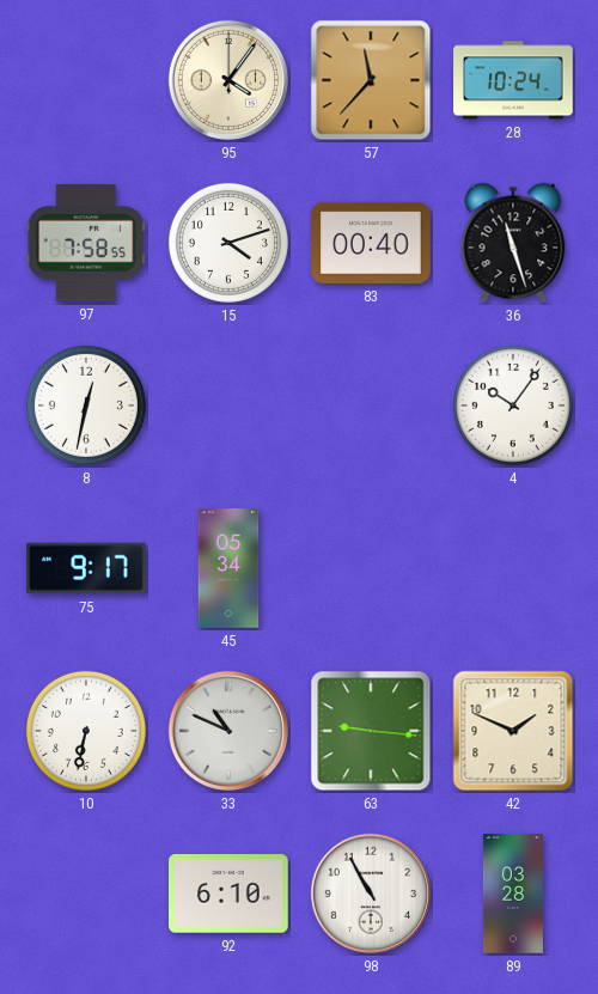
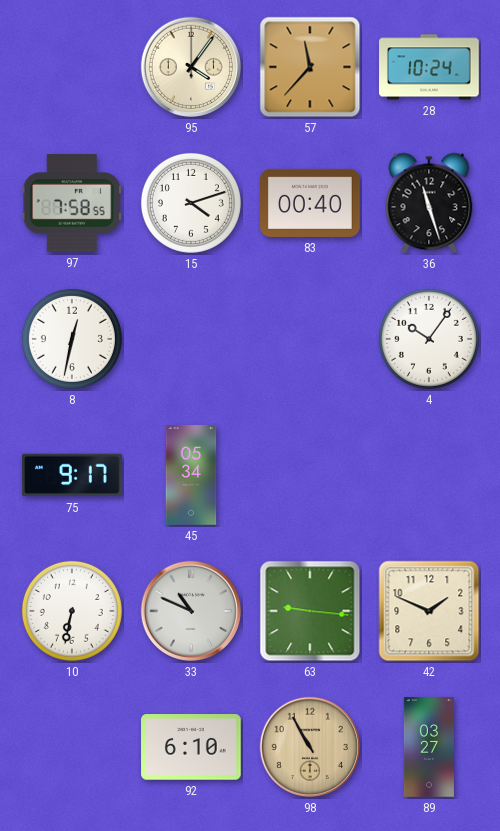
98 dial: white -> champagne (310, 747)
89: 03:28 -> 03:27 (429, 747)
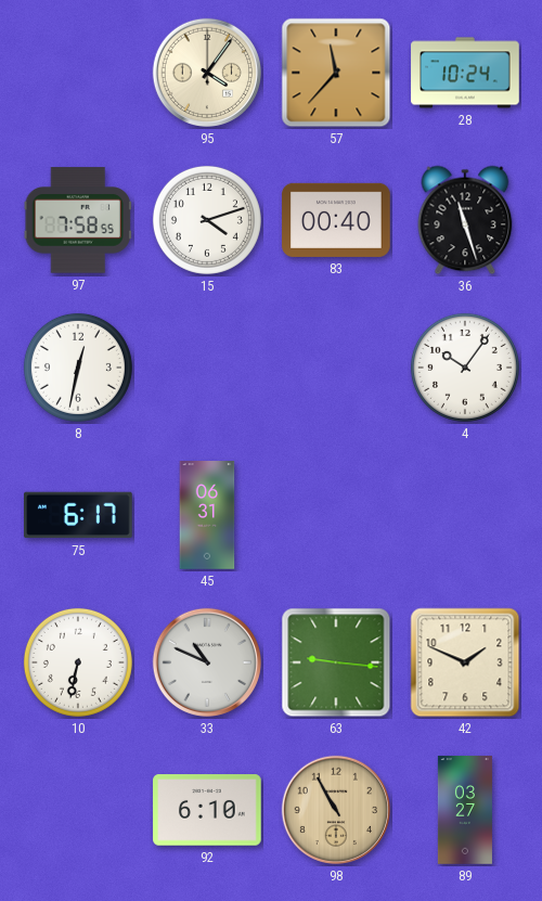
75: 9:17 -> 6:17 (79, 515)
45: 05:34 -> 06:31 (207, 515)
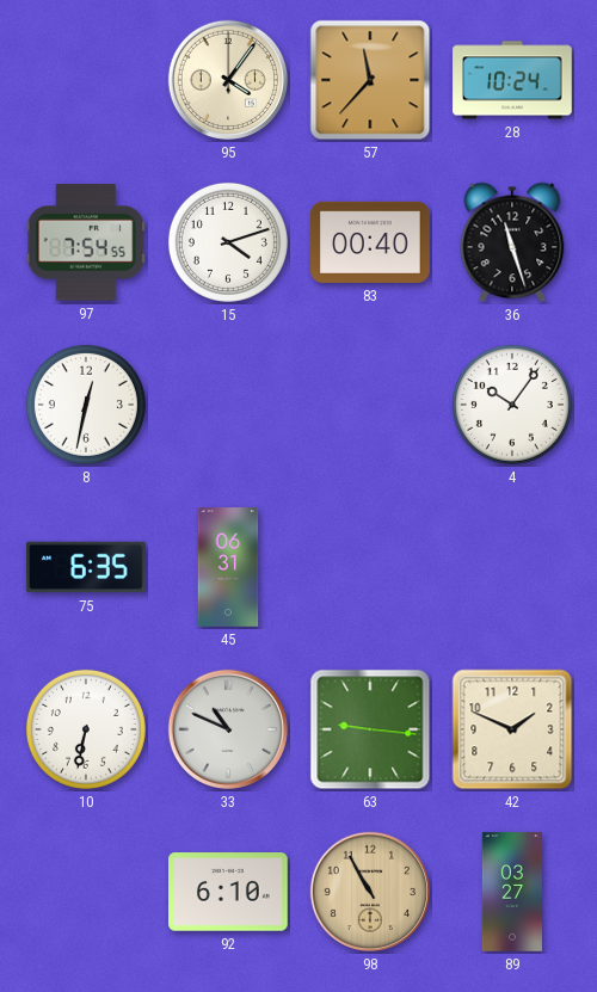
97: 7:58 -> 7:54 (85, 242)
75: 6:17 -> 6:35 (87, 567)
